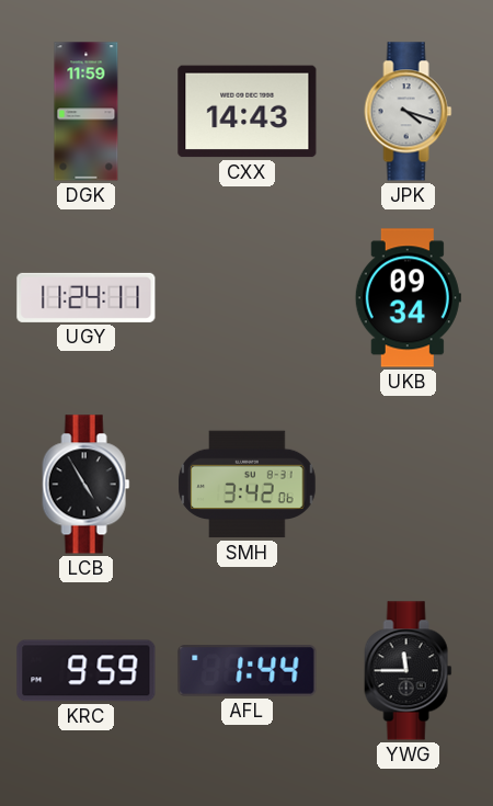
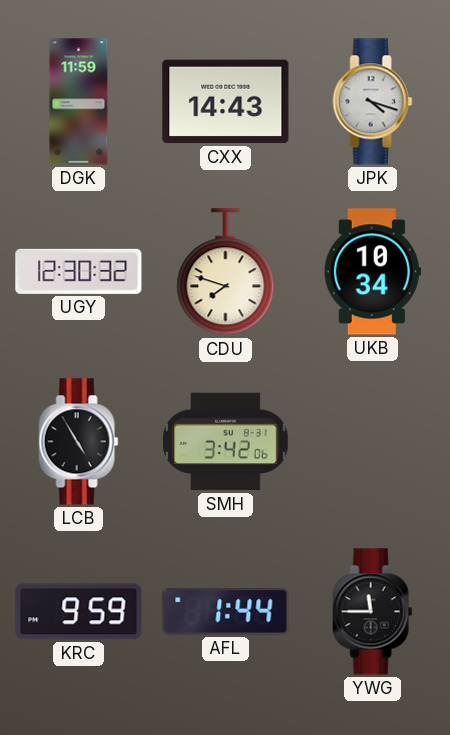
UGY: 11:24 -> 12:30 (79, 271)
CDU: none -> 7:48 (226, 272)
UKB: 09:34 -> 10:34 (372, 272)
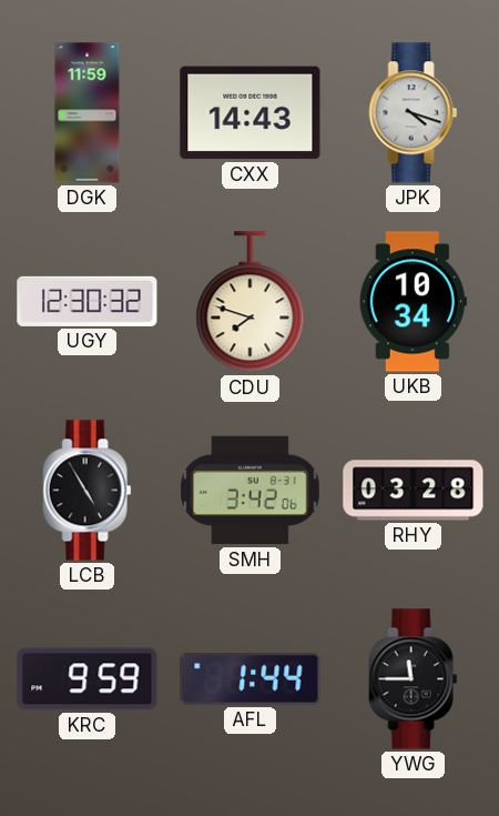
RHY: none -> 03:28 (414, 491)
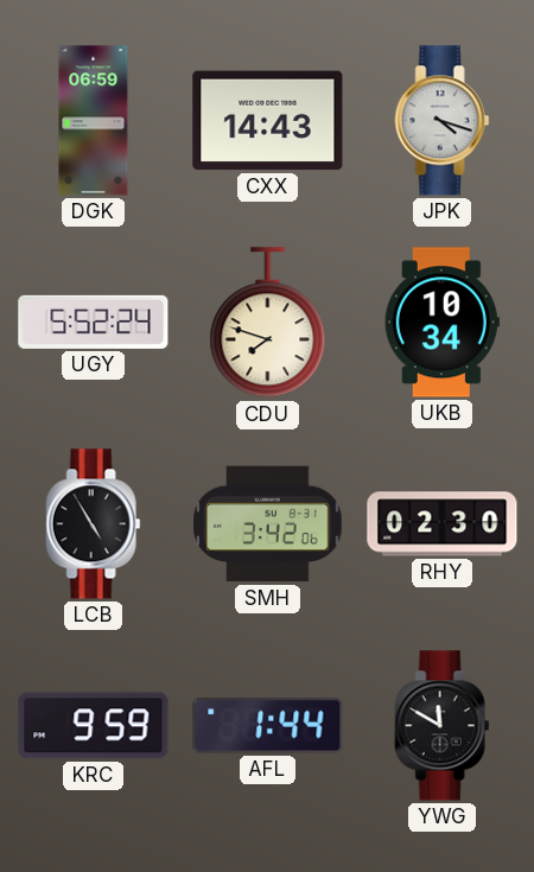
DGK: 11:59 -> 06:59 (94, 121)
UGY: 12:30 -> 5:52 (94, 322)
RHY: 03:28 -> 02:30 (443, 524)
YWG: 11:45 -> 11:50 (443, 726)
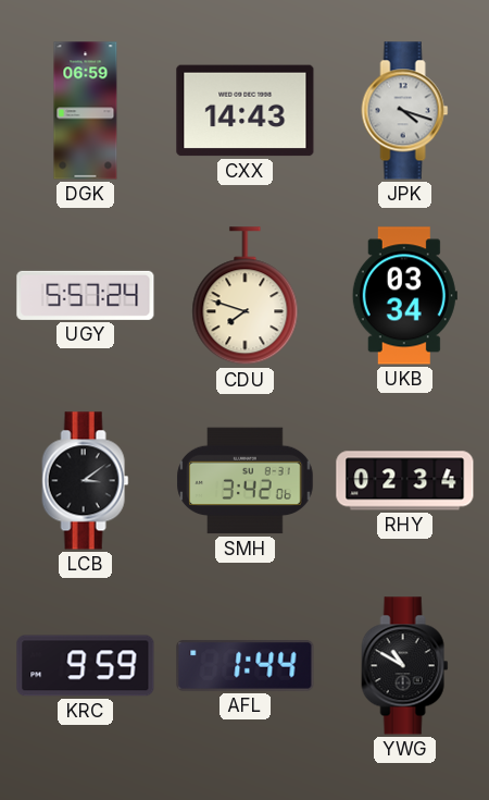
UGY: 5:52 -> 5:57 (86, 295)
UKB: 10:34 -> 03:34 (404, 296)
LCB: 4:55 -> 3:09 (86, 481)
RHY: 02:30 -> 02:34 (405, 481)
YWG: 11:50 -> 10:50 (405, 666)
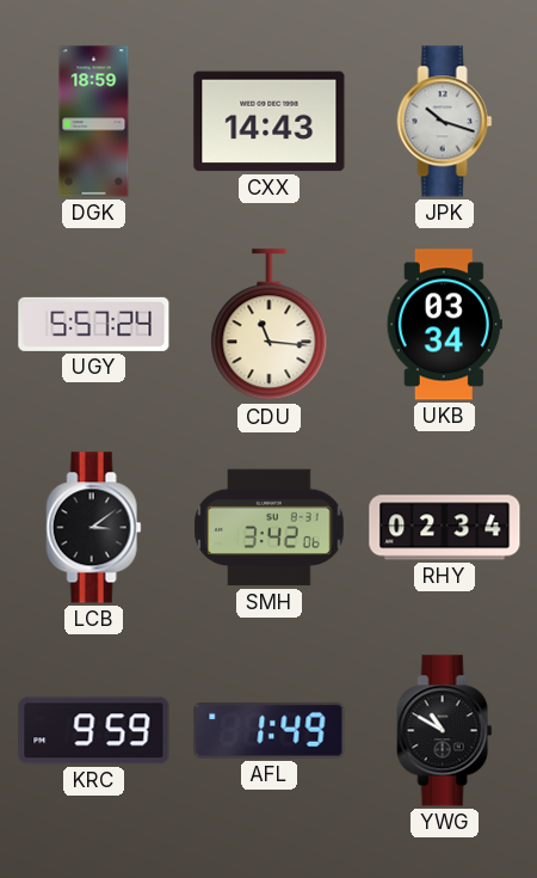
DGK: 06:59 -> 18:59 (94, 122)
JPK: 4:18 -> 10:18 (445, 122)
CDU: 7:48 -> 11:16 (270, 325)
AFL: 1:44 -> 1:49 (270, 731)
